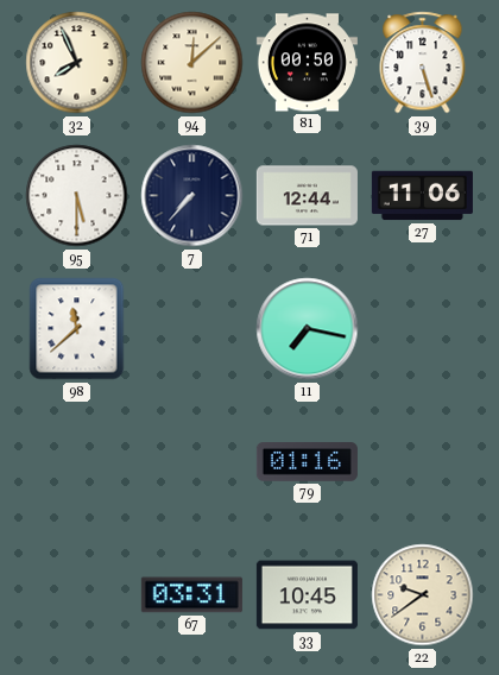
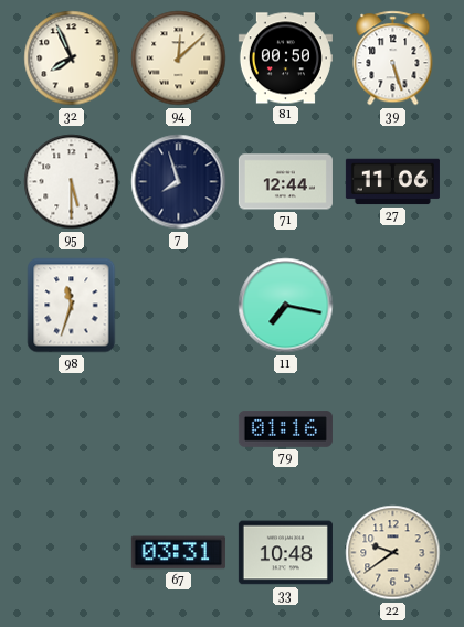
7: 7:37 -> 7:57 (179, 182)
98: 11:38 -> 11:33 (72, 306)
33: 10:45 -> 10:48 (285, 553)
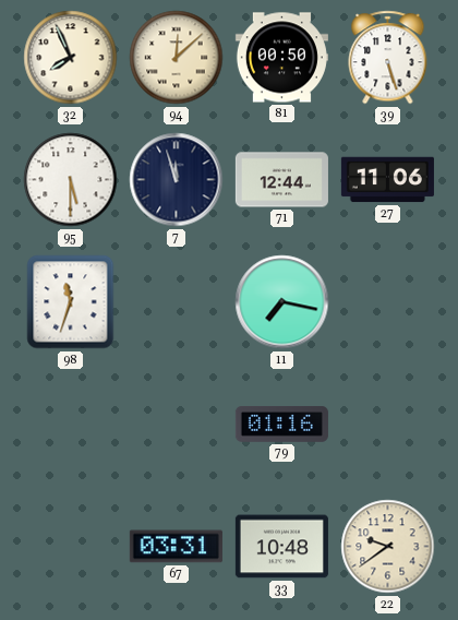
7: 7:57 -> 11:57 (177, 180)
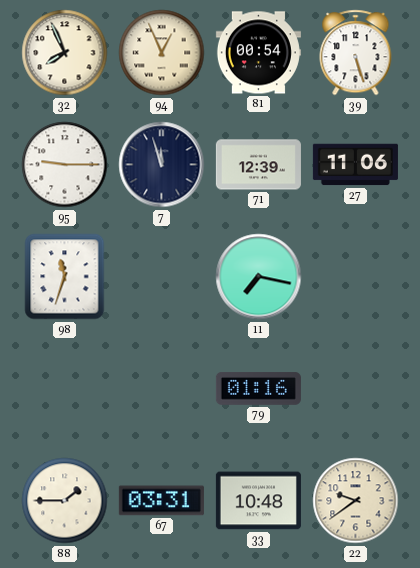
94: 12:08 -> 12:56 (162, 53)
81: 00:50 -> 00:54 (258, 53)
95: 5:30 -> 9:15 (65, 165)
71: 12:44 -> 12:39 (258, 165)
88: none -> 1:45 (65, 501)
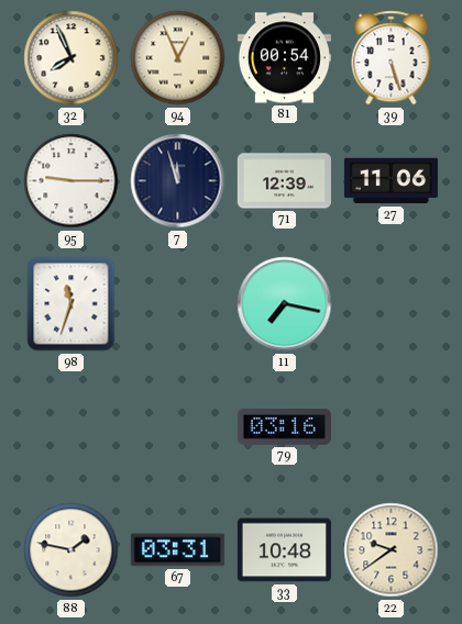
79: 01:16 -> 03:16 (284, 427)
88: 1:45 -> 1:47 (71, 550)
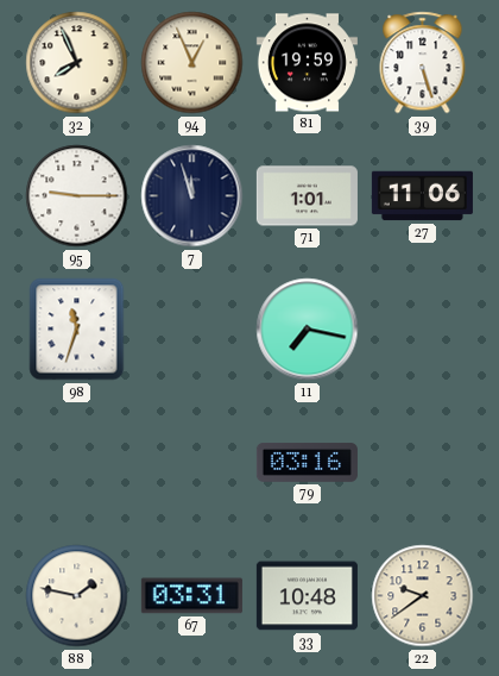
81: 00:54 -> 19:59 (307, 63)
71: 12:39 -> 1:01 (307, 196)
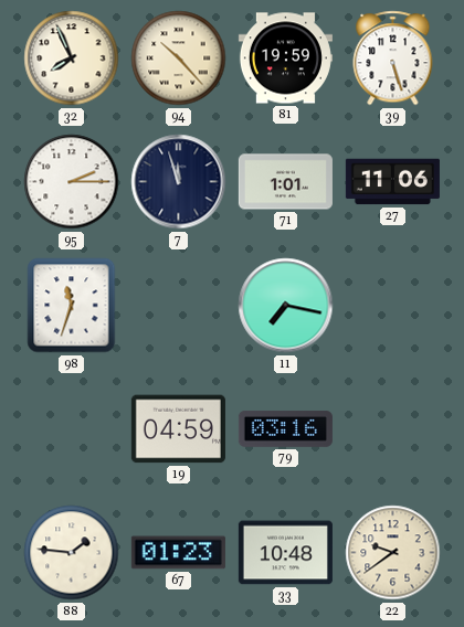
94: 12:56 -> 10:23 (179, 59)
95: 9:15 -> 2:15 (72, 182)
19: none -> 04:59 (178, 429)
88: 1:47 -> 1:46 (72, 553)
67: 03:31 -> 01:23 (178, 553)
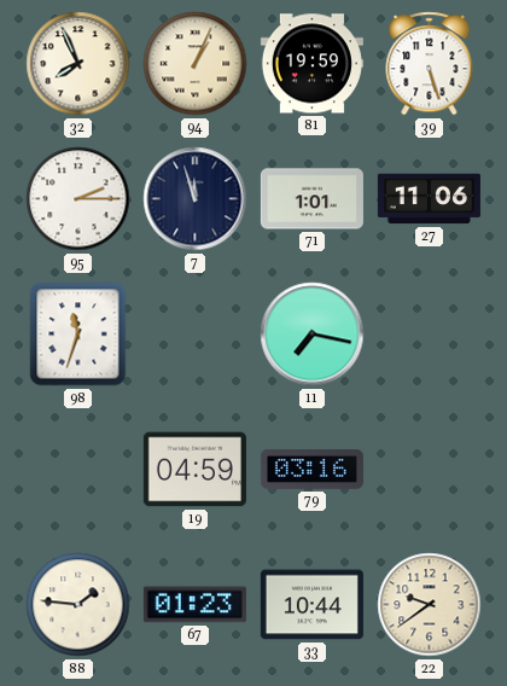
94: 10:23 -> 1:04 (196, 64)
33: 10:48 -> 10:44 (311, 605)
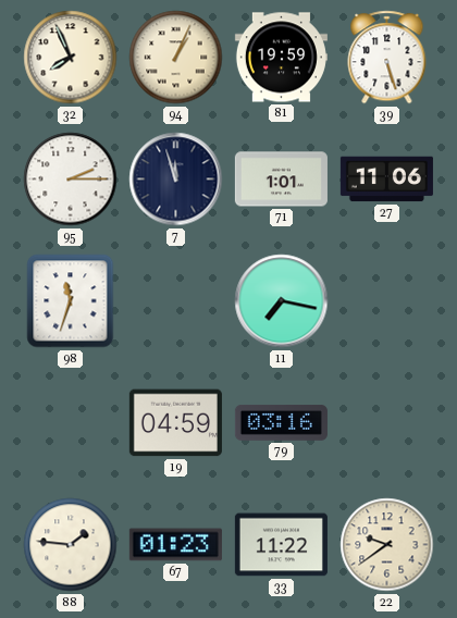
33: 10:44 -> 11:22 (281, 545)
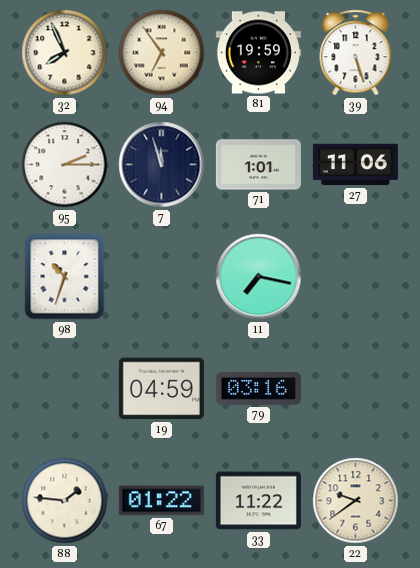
94: 1:04 -> 6:54 (162, 53)
98: 11:33 -> 10:33 (65, 277)
67: 01:23 -> 01:22 (161, 501)
